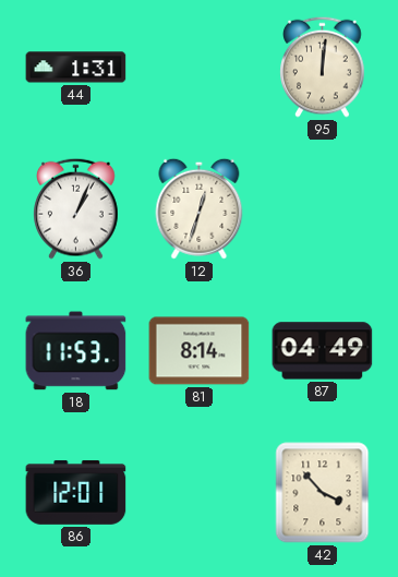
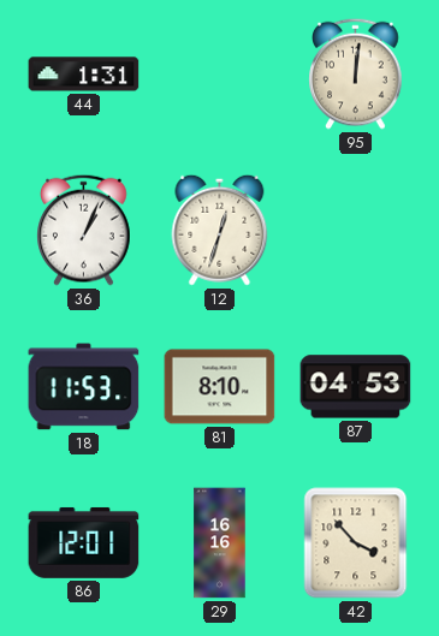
81: 8:14 -> 8:10 (220, 387)
87: 04:49 -> 04:53 (356, 387)
29: none -> 16:16 (220, 543)
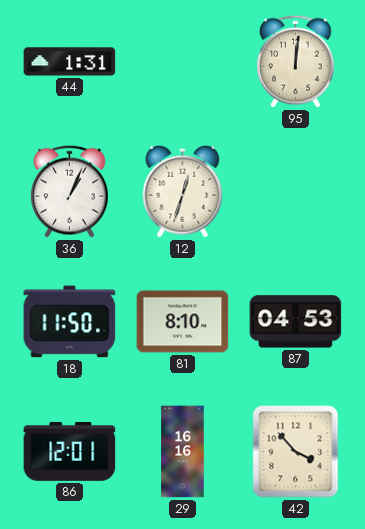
18: 11:53 -> 11:50 (70, 322)
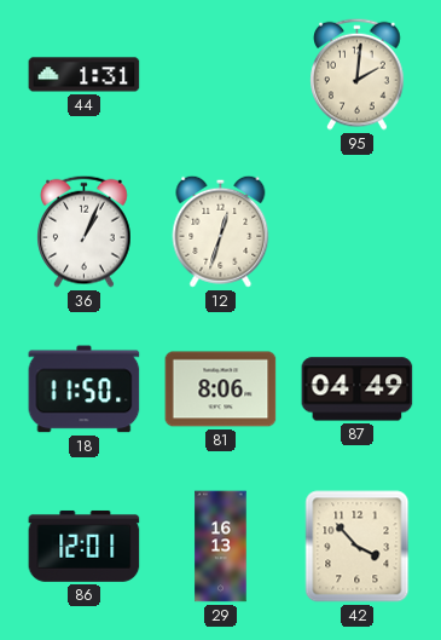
95: 12:01 -> 2:01 (358, 74)
81: 8:10 -> 8:06 (221, 390)
87: 04:53 -> 04:49 (358, 390)
29: 16:16 -> 16:13 (221, 547)
